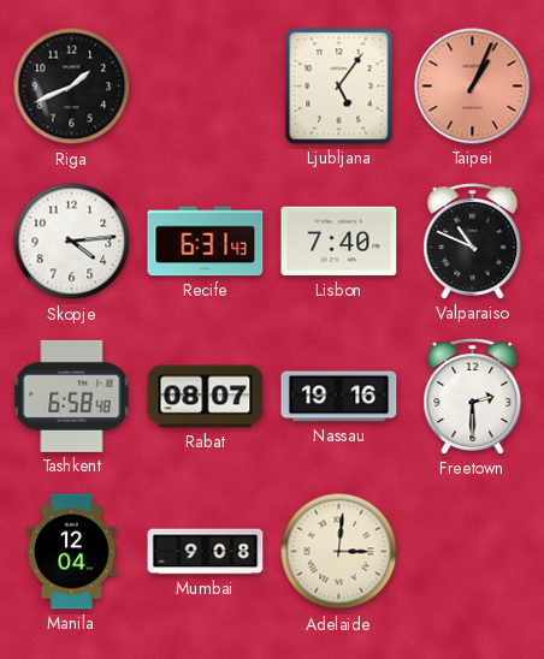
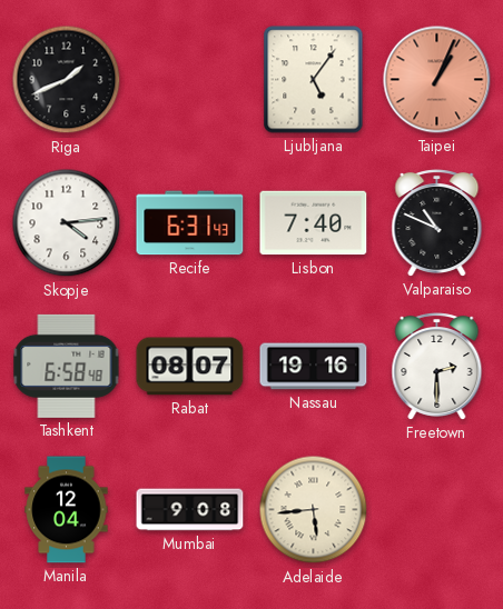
Adelaide: 3:01 -> 5:44 (314, 510)
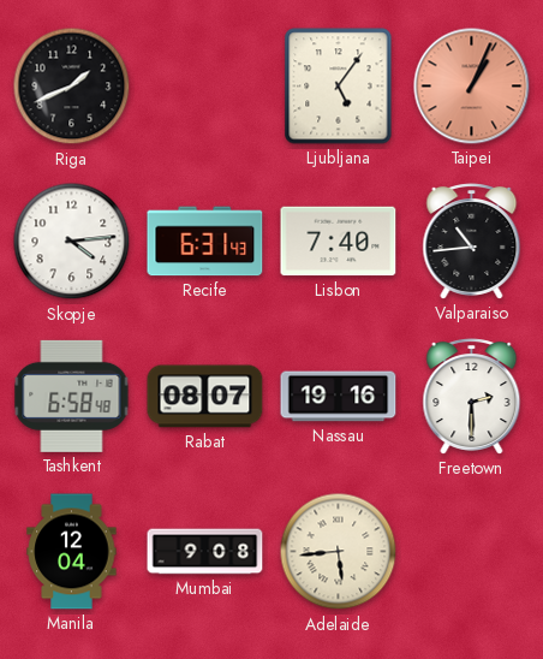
Valparaiso: 10:49 -> 10:44 (472, 242)
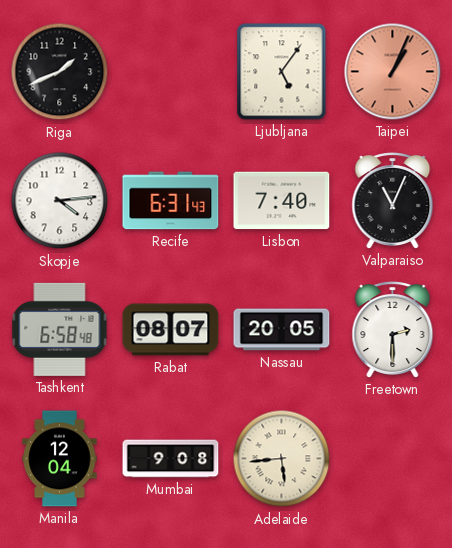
Valparaiso: 10:44 -> 11:04 (393, 201)
Nassau: 19:16 -> 20:05 (282, 330)
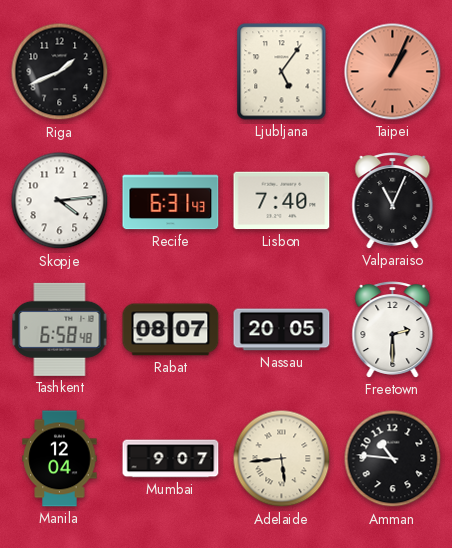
Mumbai: 9:08 -> 9:07 (171, 459)
Amman: none -> 10:46 (393, 459)
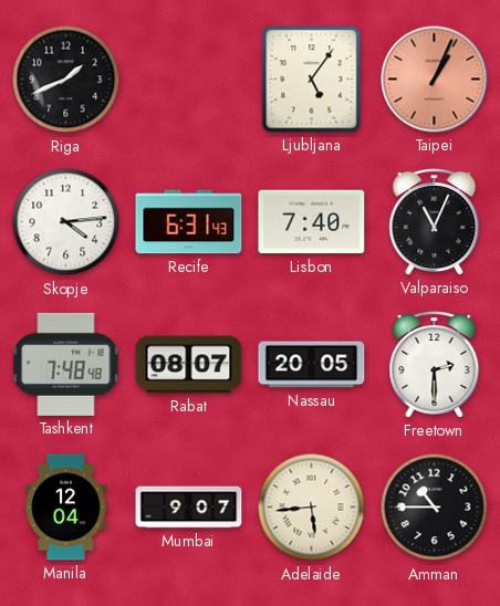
Tashkent: 6:58 -> 7:48 (66, 364)
Amman: 10:46 -> 10:45 (435, 508)
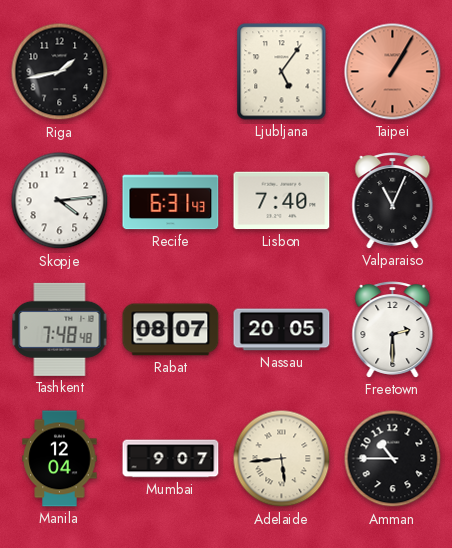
Riga: 1:41 -> 1:43 (60, 72)
Taipei: 1:04 -> 1:05 (393, 72)
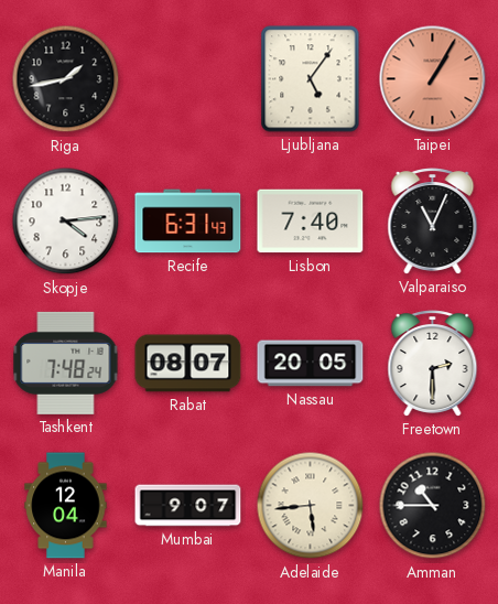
Tashkent: 7:48:48 -> 7:48:24 (66, 363)
